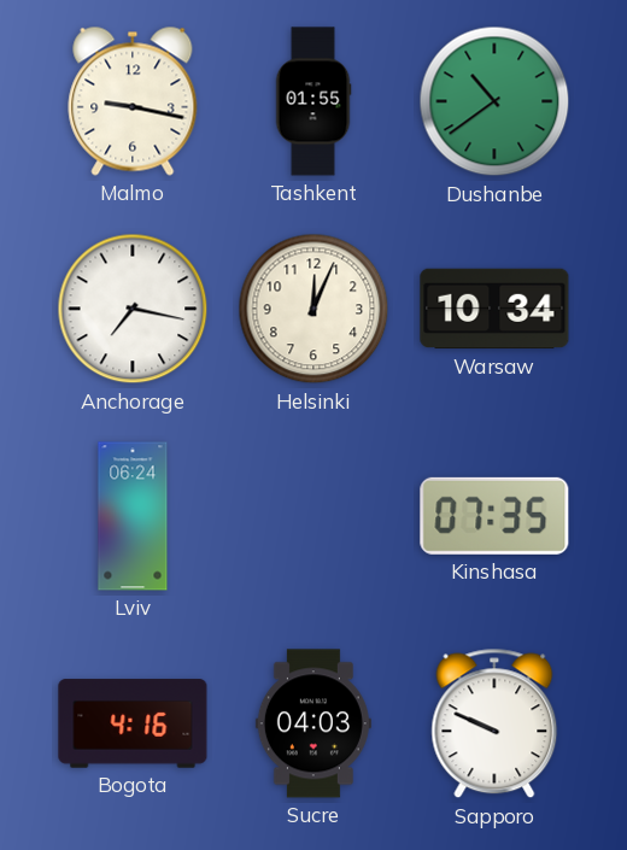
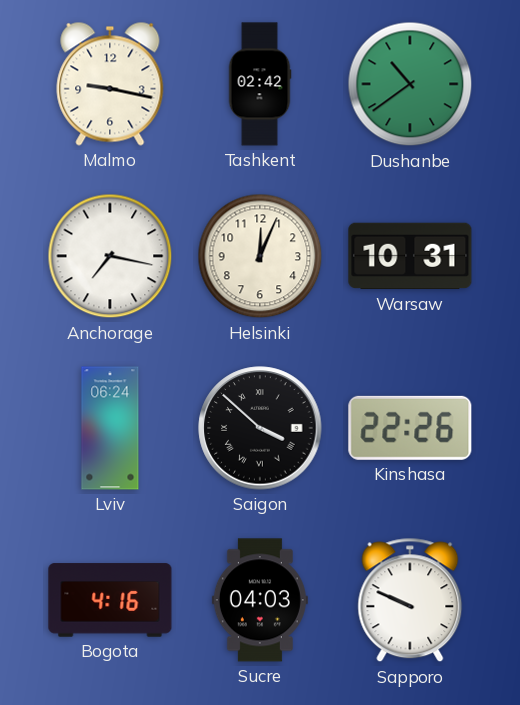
Tashkent: 01:55 -> 02:42 (260, 84)
Warsaw: 10:34 -> 10:31 (410, 256)
Saigon: none -> 3:52 (260, 428)
Kinshasa: 07:35 -> 22:26 (410, 428)
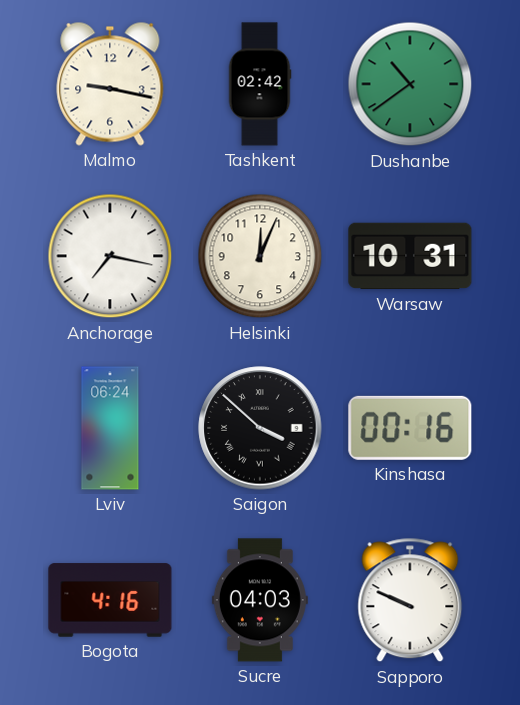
Kinshasa: 22:26 -> 00:16 (410, 428)
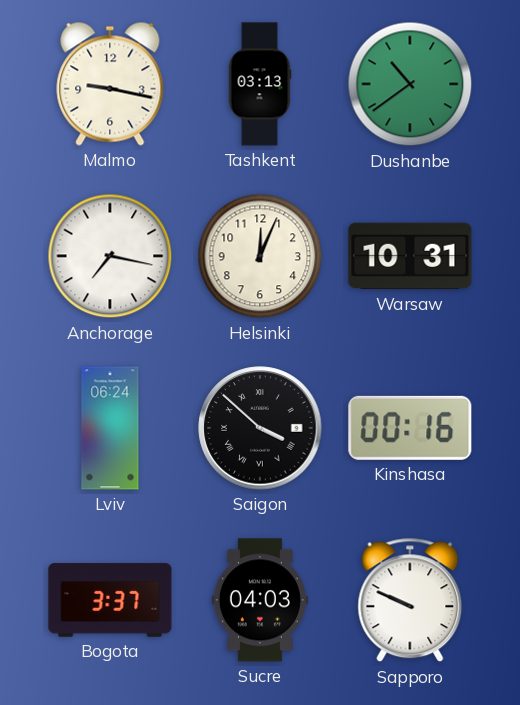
Tashkent: 02:42 -> 03:13 (260, 84)
Bogota: 4:16 -> 3:37 (110, 600)
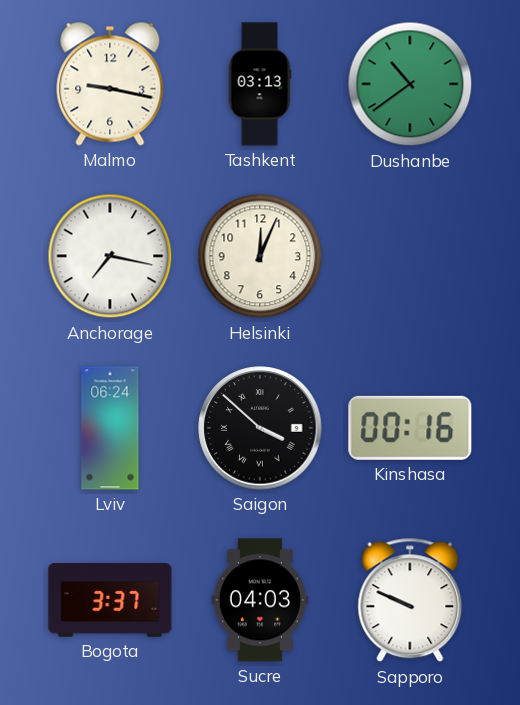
Warsaw: 10:31 -> none (410, 256)
